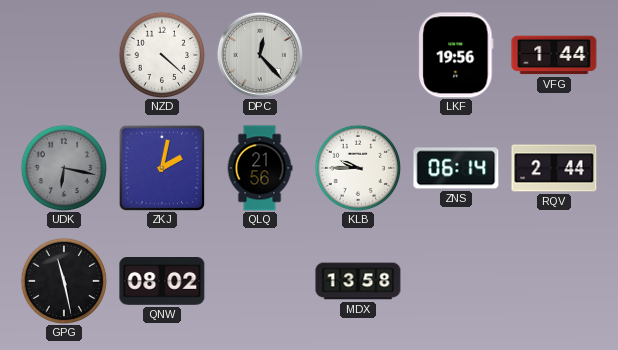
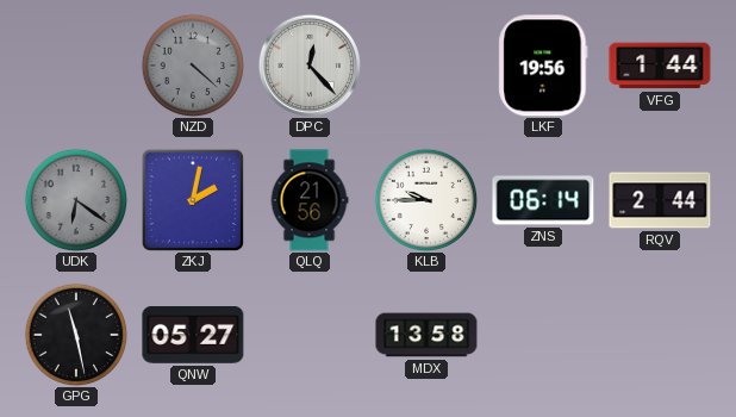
NZD dial: white -> grey (193, 66)
UDK: 6:17 -> 6:21 (76, 200)
QNW: 08:02 -> 05:27 (193, 336)
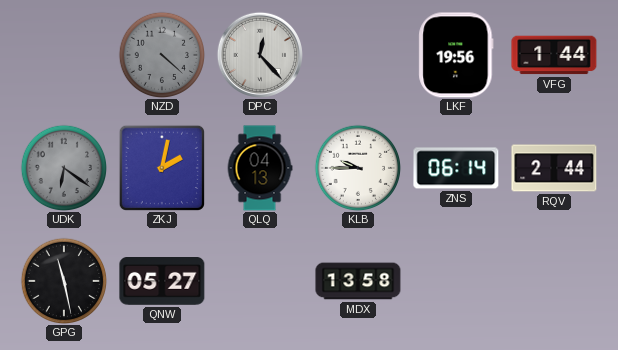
QLQ: 21:56 -> 04:13 (260, 168)
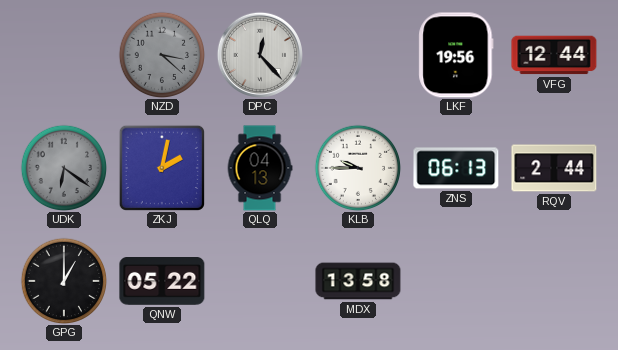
NZD: 4:22 -> 3:22 (162, 55)
VFG: 1:44 -> 12:44 (554, 55)
ZNS: 06:14 -> 06:13 (456, 168)
GPG: 11:28 -> 1:00 (64, 281)
QNW: 05:27 -> 05:22 (162, 282)
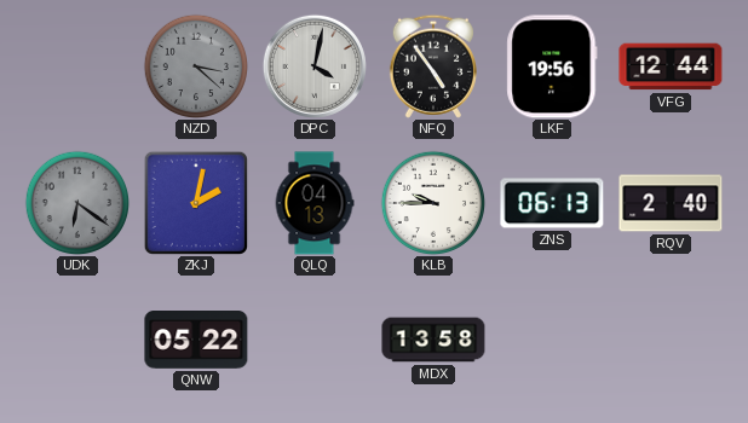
DPC: 12:23 -> 4:02 (315, 66)
NFQ: none -> 4:54 (433, 66)
RQV: 2:44 -> 2:40 (671, 203)
GPG: 1:00 -> none (64, 281)
